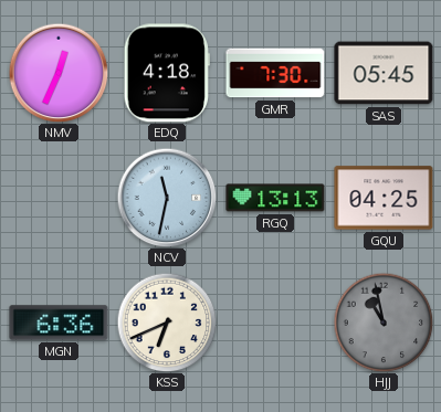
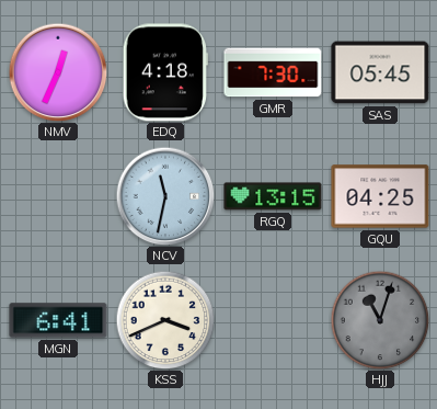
RGQ: 13:13 -> 13:15 (273, 196)
MGN: 6:36 -> 6:41 (58, 320)
KSS: 6:41 -> 3:41 (165, 320)
HJJ: 10:58 -> 11:03 (380, 320)
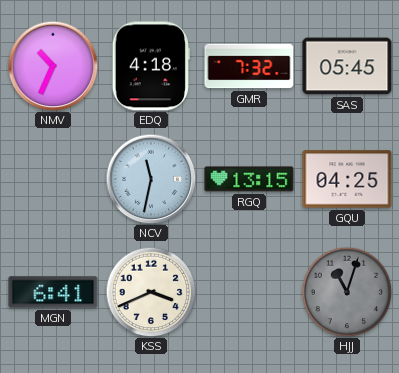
NMV: 12:34 -> 10:34 (53, 66)
GMR: 7:30 -> 7:32 (249, 66)
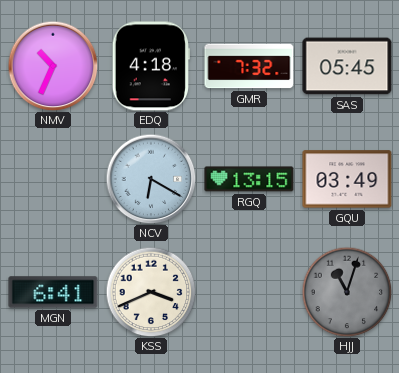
NCV: 11:32 -> 6:20 (151, 179)
GQU: 04:25 -> 03:49 (347, 179)
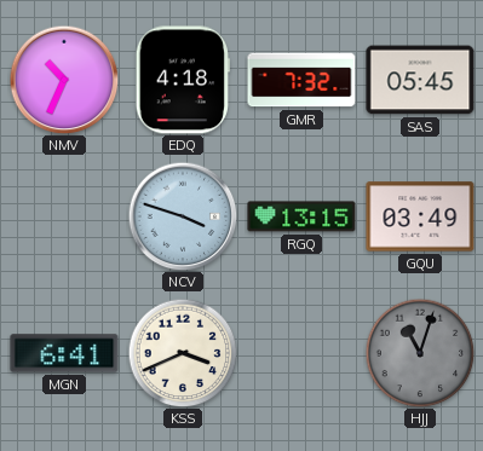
NCV: 6:20 -> 3:48 (183, 216)
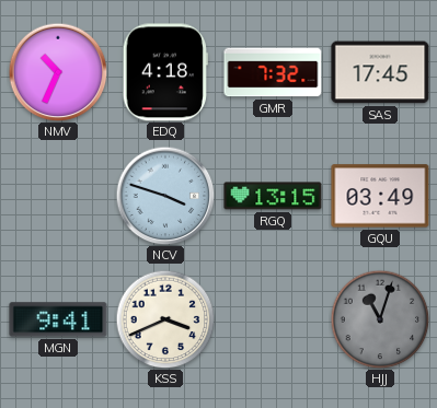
SAS: 05:45 -> 17:45 (380, 72)
MGN: 6:41 -> 9:41 (58, 319)
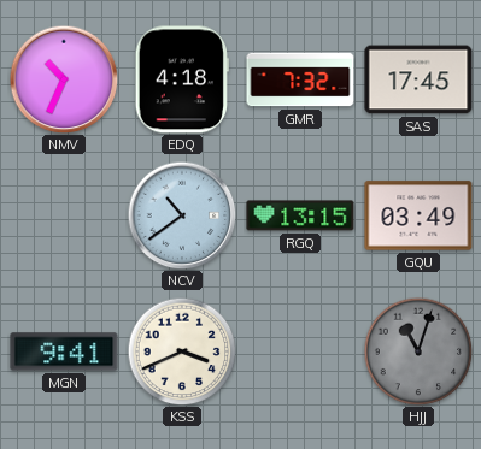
NCV: 3:48 -> 10:39 (182, 215)
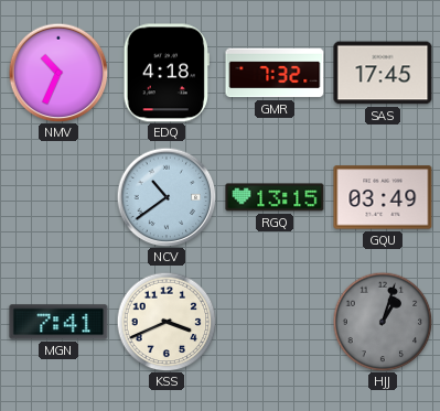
MGN: 9:41 -> 7:41 (58, 322)
HJJ: 11:03 -> 1:03 (383, 322)
